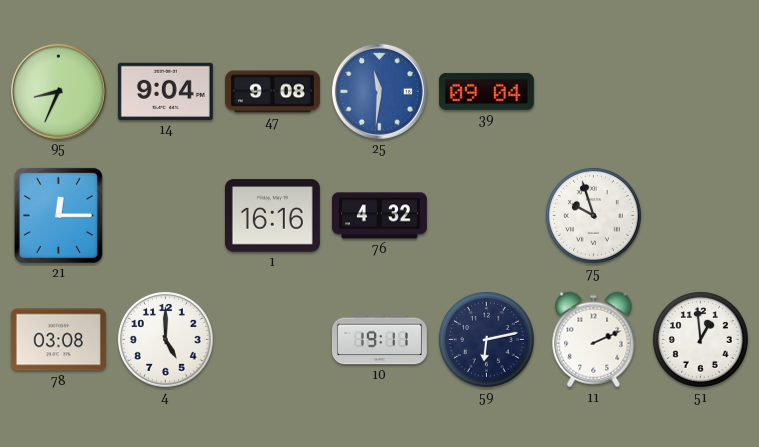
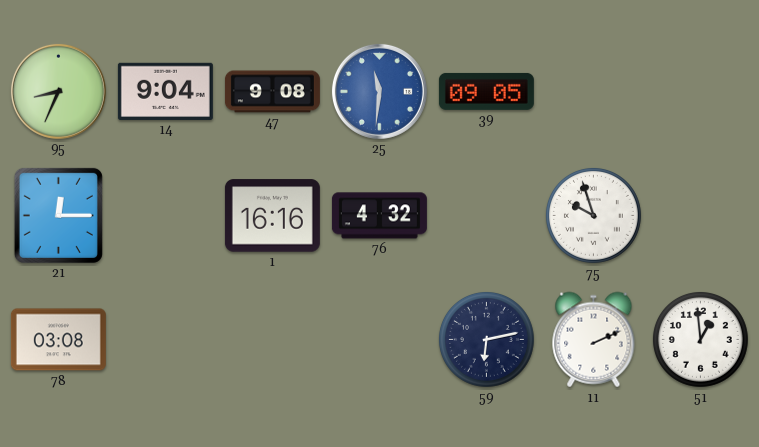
39: 09:04 -> 09:05 (486, 91)
4: 5:00 -> none (165, 339)
10: 19:11 -> none (379, 340)
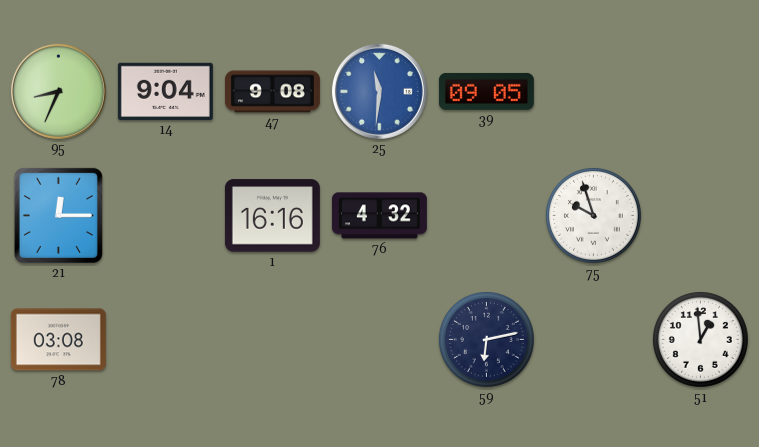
11: 2:11 -> none (594, 340)
